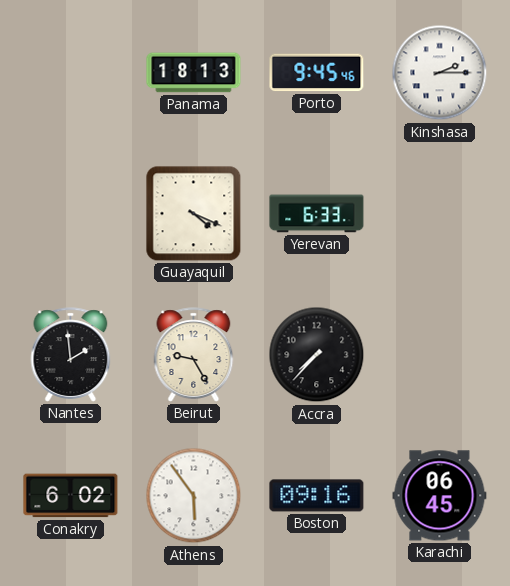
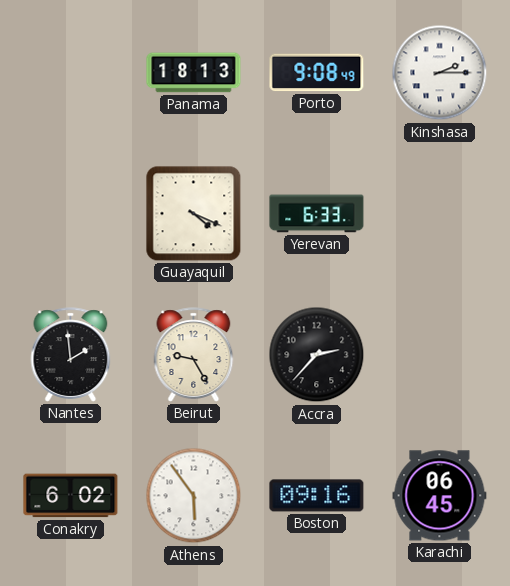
Porto: 9:45 -> 9:08 (317, 73)
Accra: 7:37 -> 2:37 (317, 355)
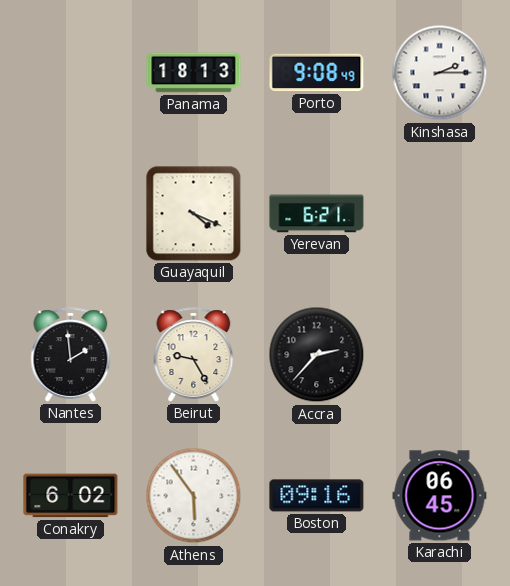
Yerevan: 6:33 -> 6:21 (317, 214)
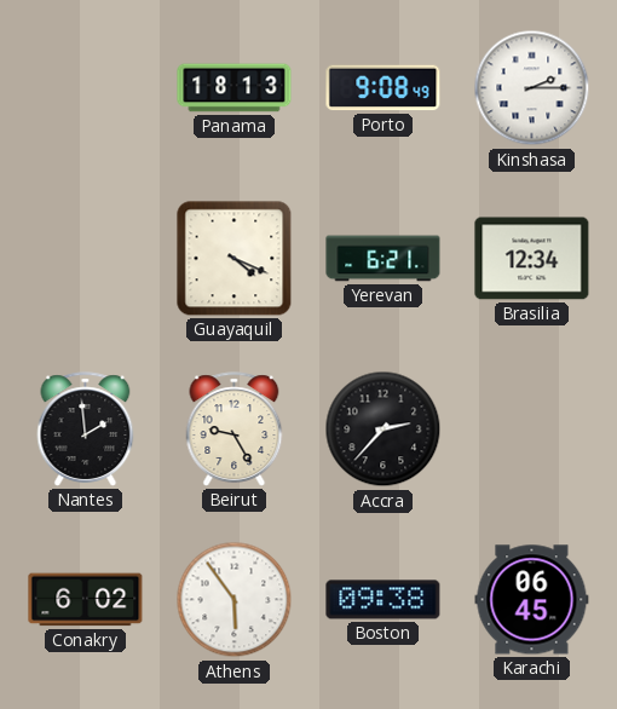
Brasilia: none -> 12:34 (532, 259)
Boston: 09:16 -> 09:38 (384, 600)
